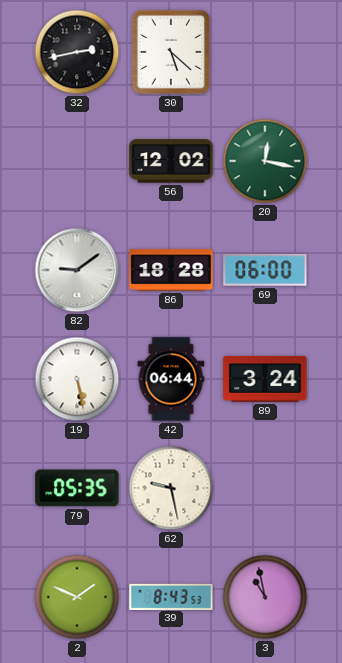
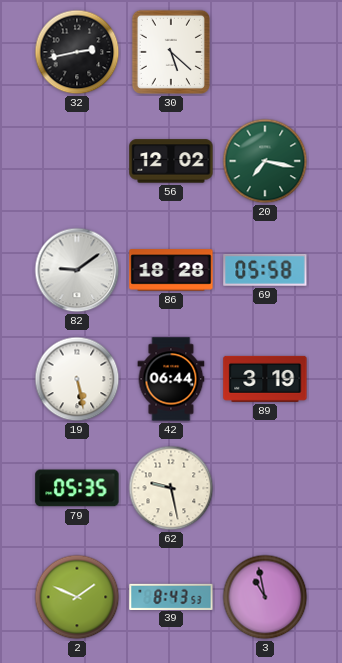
20: 12:17 -> 7:17 (265, 161)
69: 06:00 -> 05:58 (265, 270)
89: 3:24 -> 3:19 (265, 379)
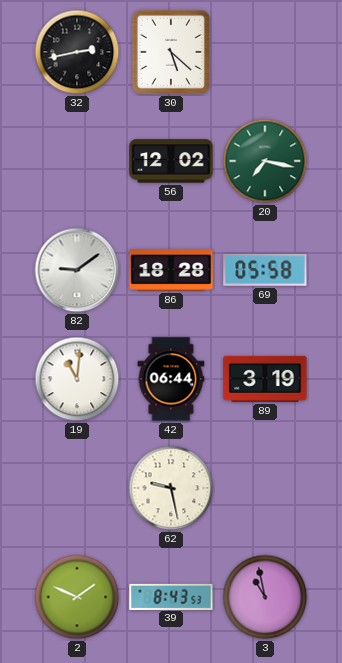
19: 5:28 -> 11:01 (77, 379)
79: 05:35 -> none (77, 488)
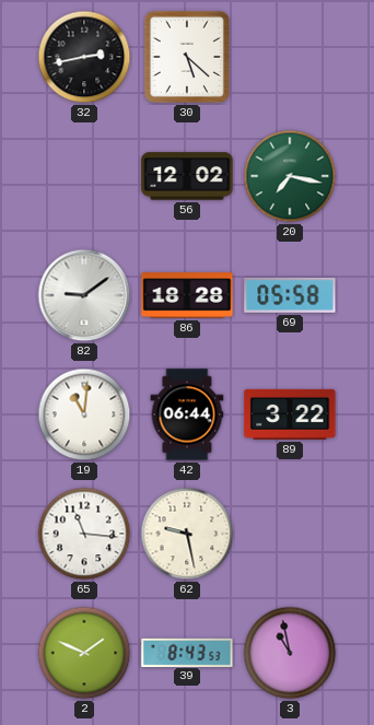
89: 3:19 -> 3:22 (290, 414)
65: none -> 11:16 (84, 534)
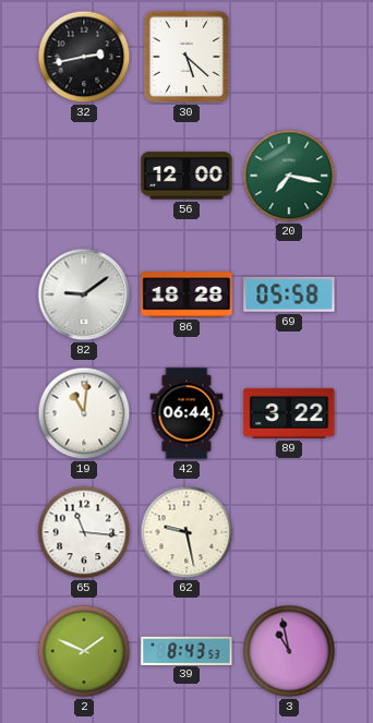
56: 12:02 -> 12:00 (186, 176)
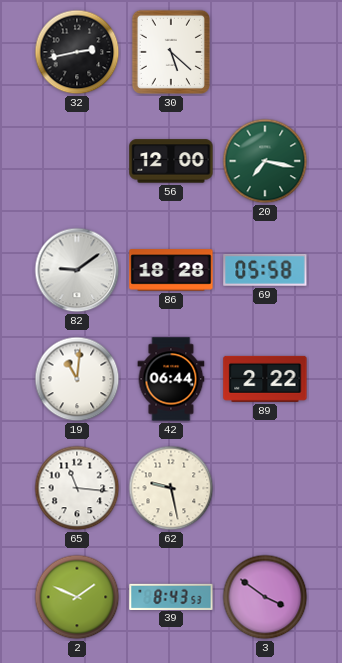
89: 3:22 -> 2:22 (265, 379)
3: 10:58 -> 3:51 (265, 597)
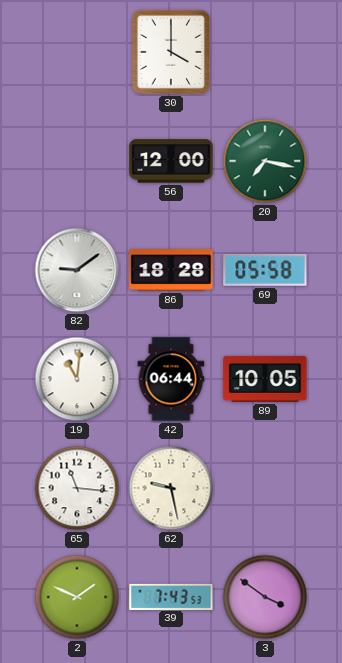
32: 2:43 -> none (77, 52)
30: 5:22 -> 4:00 (171, 52)
89: 2:22 -> 10:05 (265, 379)
39: 8:43 -> 7:43 (171, 596)
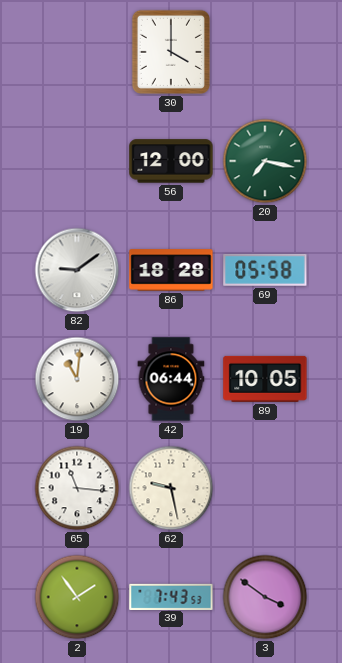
2: 1:49 -> 1:54 (77, 597)
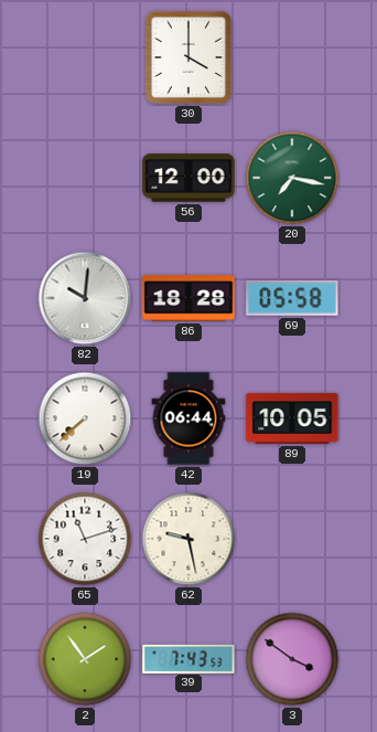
82: 9:09 -> 10:01 (85, 298)
19: 11:01 -> 7:38 (85, 418)
65: 11:16 -> 11:12 (85, 539)
